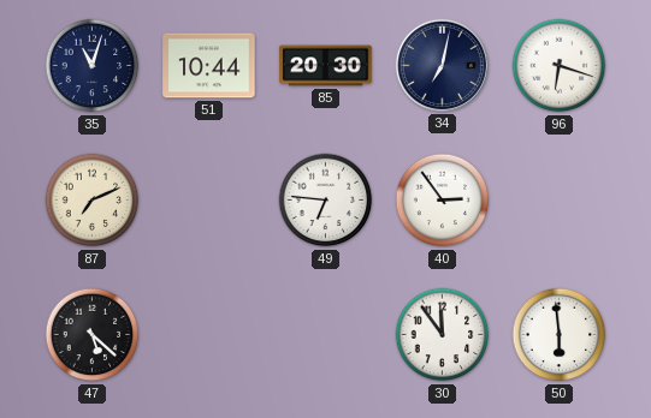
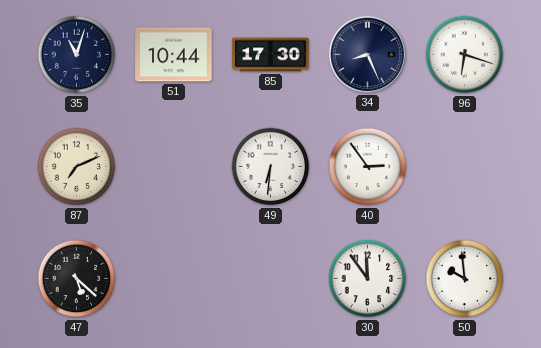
85: 20:30 -> 17:30 (271, 55)
34: 7:02 -> 8:26 (367, 54)
49: 6:46 -> 6:31 (271, 167)
50: 5:59 -> 9:59 (465, 279)
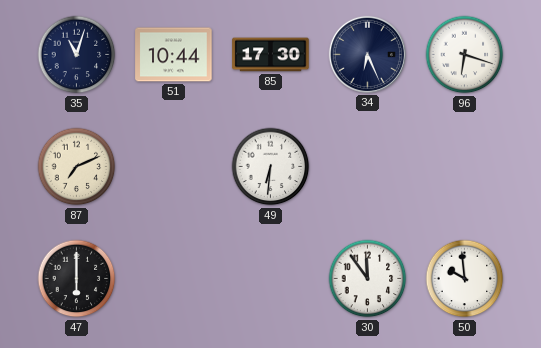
34: 8:26 -> 6:26 (367, 54)
40: 2:54 -> none (368, 167)
47: 5:22 -> 6:00 (77, 279)
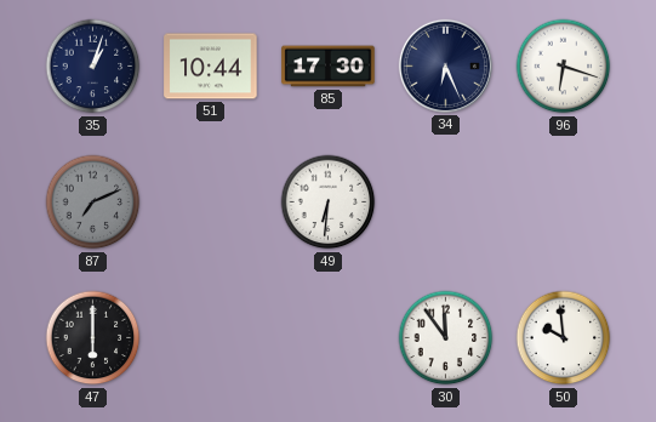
35: 11:03 -> 1:03 (93, 67)
87 dial: cream -> grey (93, 203)
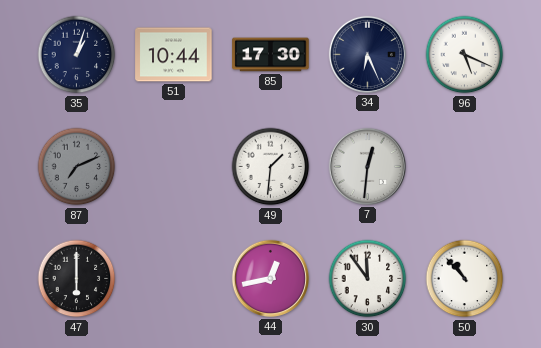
96: 6:18 -> 5:19 (465, 55)
49: 6:31 -> 1:31 (271, 167)
7: none -> 12:31 (367, 166)
44: none -> 12:43 (270, 278)
50: 9:59 -> 10:53 (465, 279)
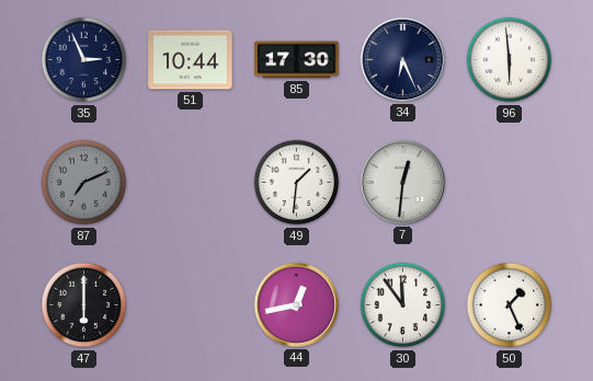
35: 1:03 -> 2:56 (84, 60)
96: 5:19 -> 5:59 (510, 60)
50: 10:53 -> 1:26 (510, 305)
